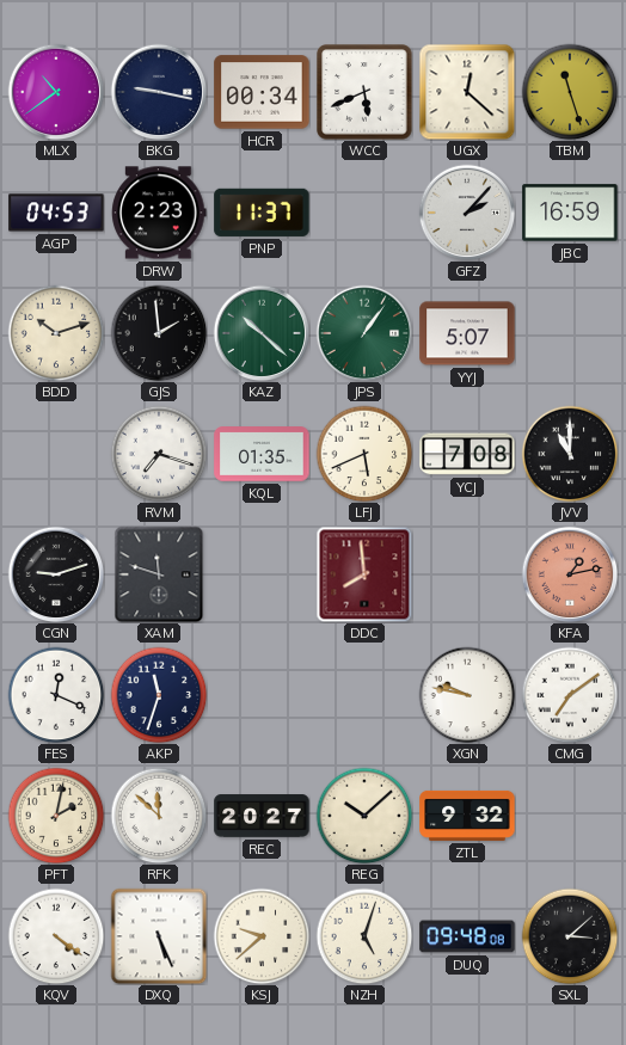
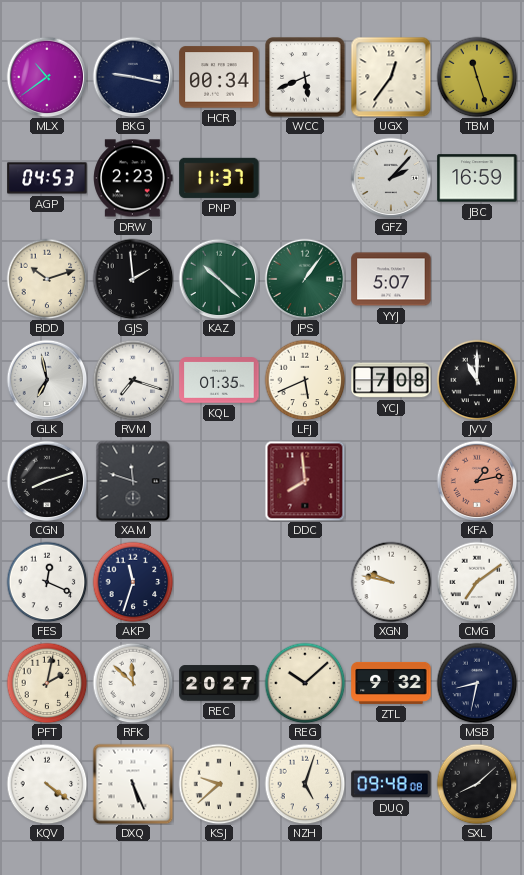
UGX: 12:22 -> 12:36 (391, 77)
GLK: none -> 6:58 (47, 380)
CGN: 9:12 -> 8:12 (47, 481)
MSB: none -> 8:32 (477, 683)
SXL: 3:08 -> 8:08 (477, 784)
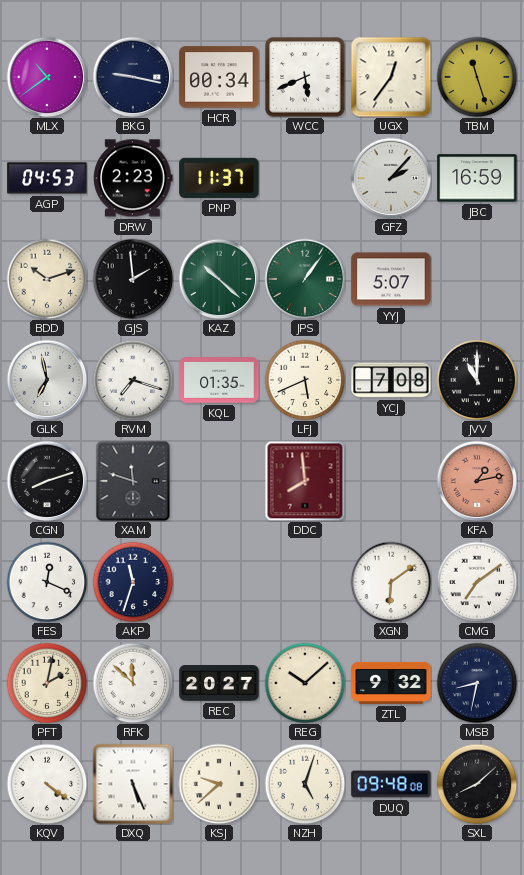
XGN: 9:47 -> 6:09 (391, 582)
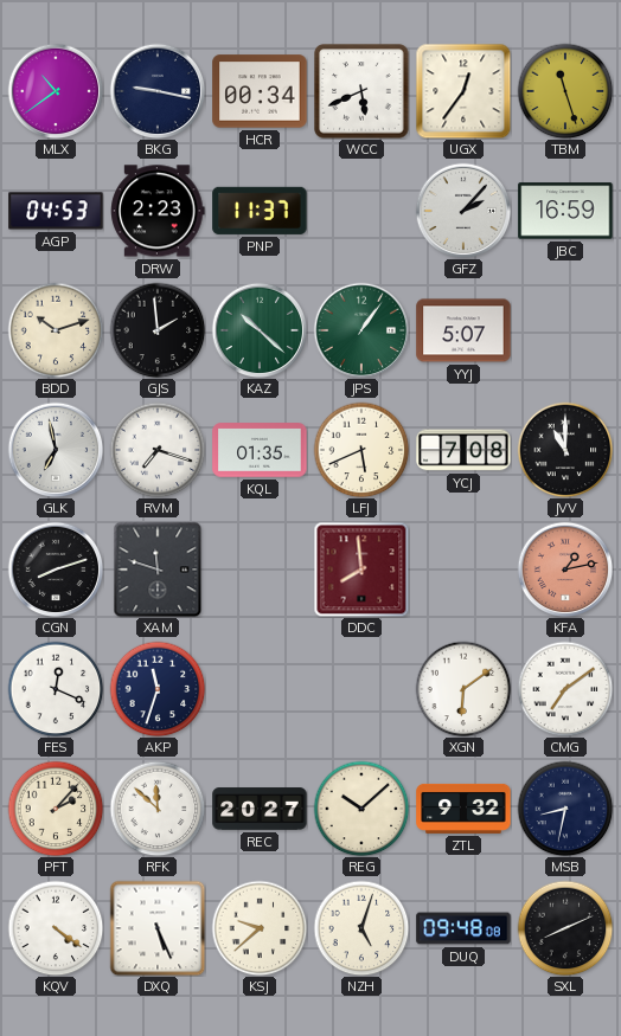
PFT: 2:02 -> 2:07 (56, 809)
SXL: 8:08 -> 8:11 (565, 928)
